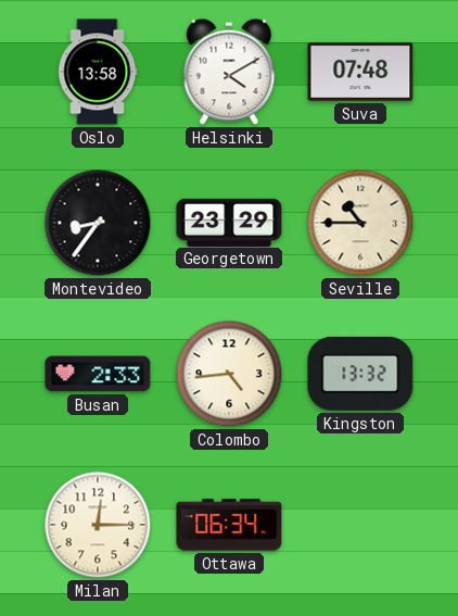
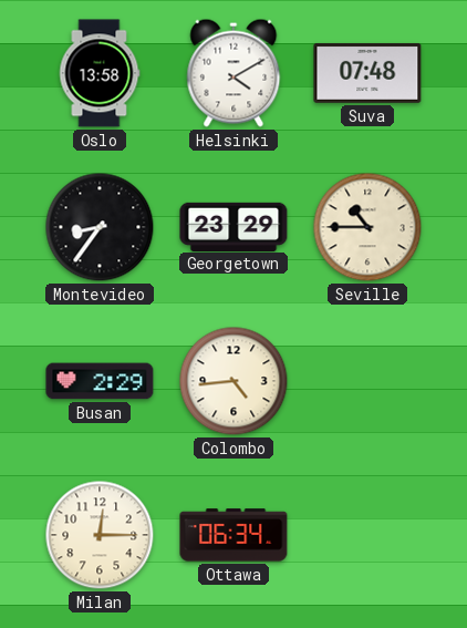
Busan: 2:33 -> 2:29 (100, 381)
Kingston: 13:32 -> none (360, 374)
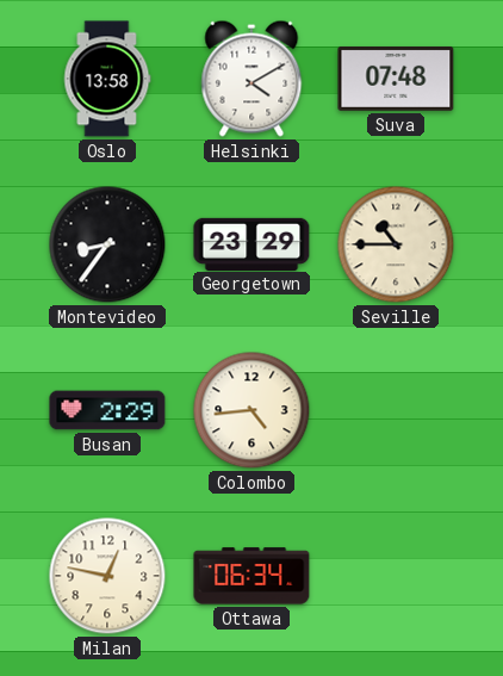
Milan: 12:15 -> 12:47 (107, 576)
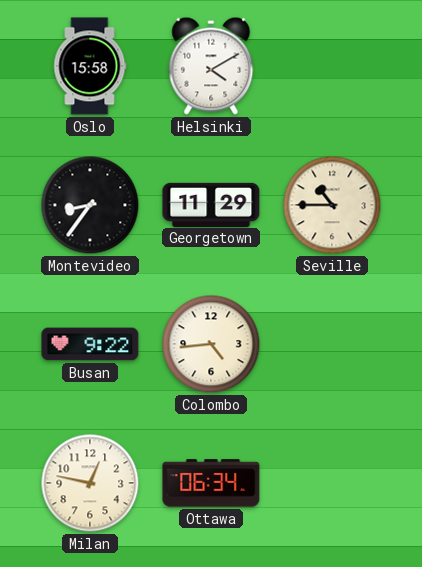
Oslo: 13:58 -> 15:58 (90, 66)
Suva: 07:48 -> none (396, 79)
Georgetown: 23:29 -> 11:29 (211, 204)
Busan: 2:29 -> 9:22 (90, 344)
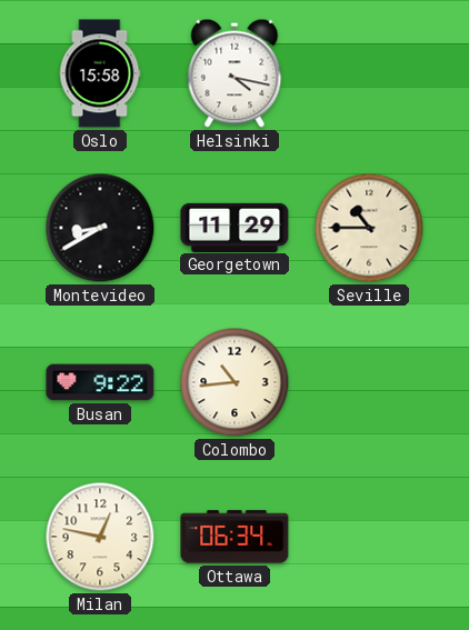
Helsinki: 4:10 -> 4:17 (234, 73)
Montevideo: 8:36 -> 8:40 (100, 228)
Colombo: 4:44 -> 10:44 (234, 382)
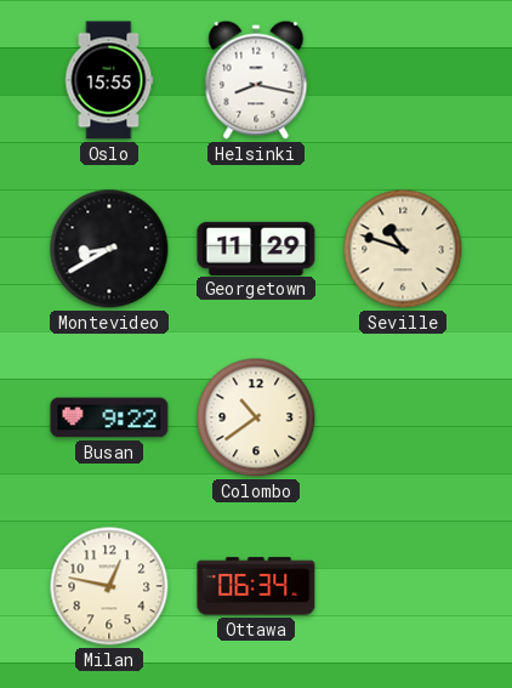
Oslo: 15:58 -> 15:55 (109, 80)
Helsinki: 4:17 -> 8:17 (256, 80)
Seville: 10:45 -> 10:48 (403, 249)
Colombo: 10:44 -> 10:39 (256, 417)
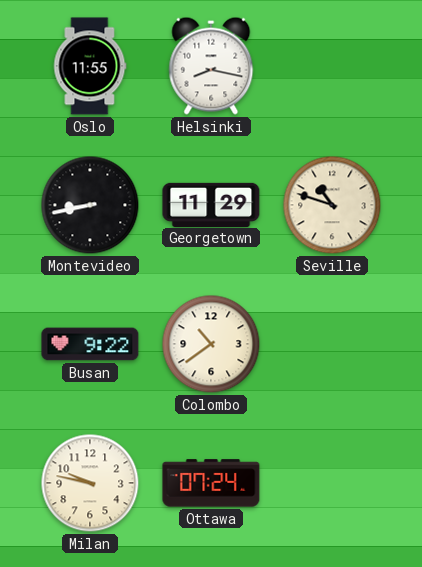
Oslo: 15:55 -> 11:55 (90, 66)
Montevideo: 8:40 -> 8:43 (90, 205)
Milan: 12:47 -> 9:47 (90, 483)
Ottawa: 06:34 -> 07:24 (211, 483)
